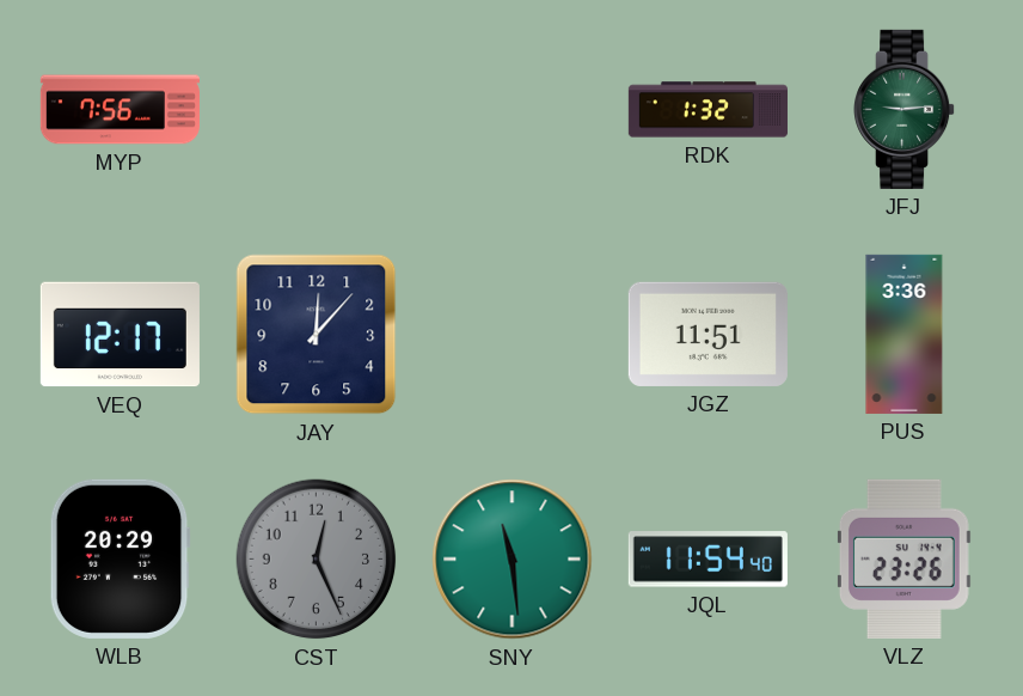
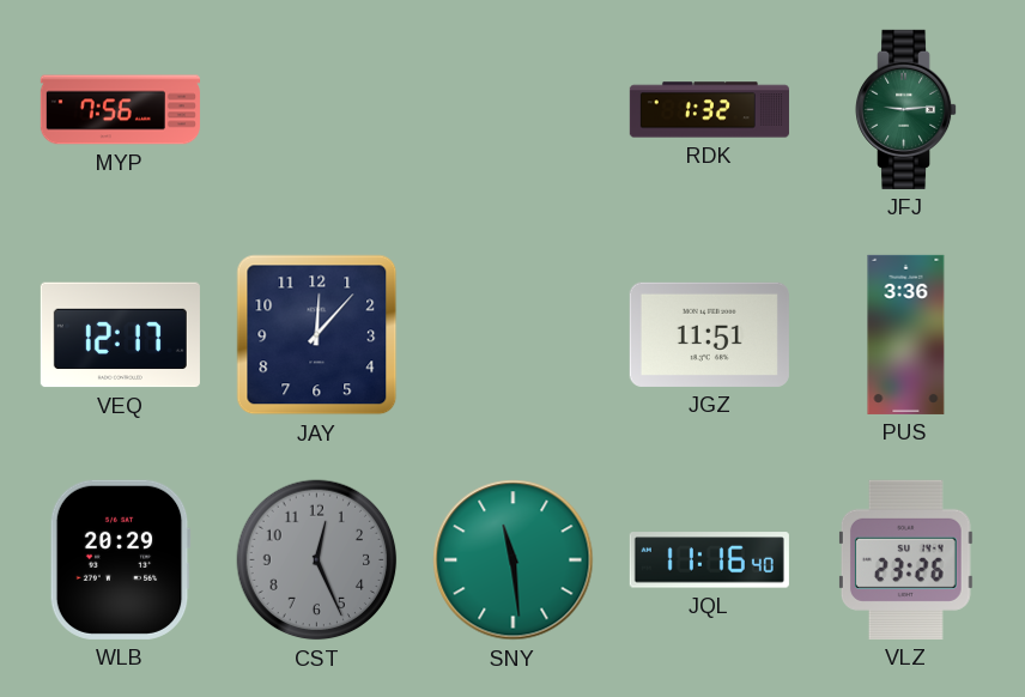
JQL: 11:54 -> 11:16 (709, 560)
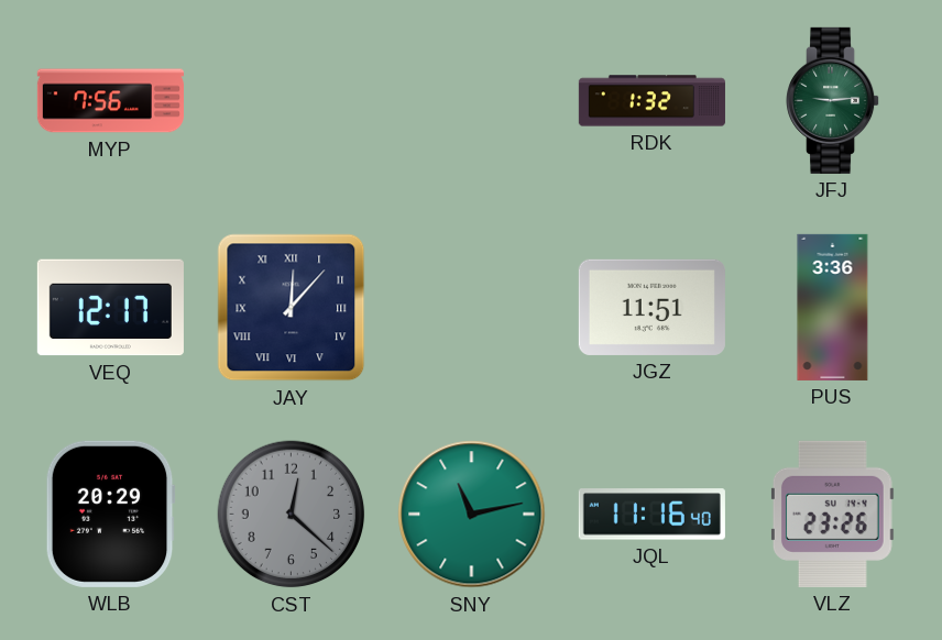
JAY numerals: Arabic -> Roman (292, 308)
CST: 12:26 -> 12:22 (292, 515)
SNY: 11:29 -> 11:13 (472, 515)
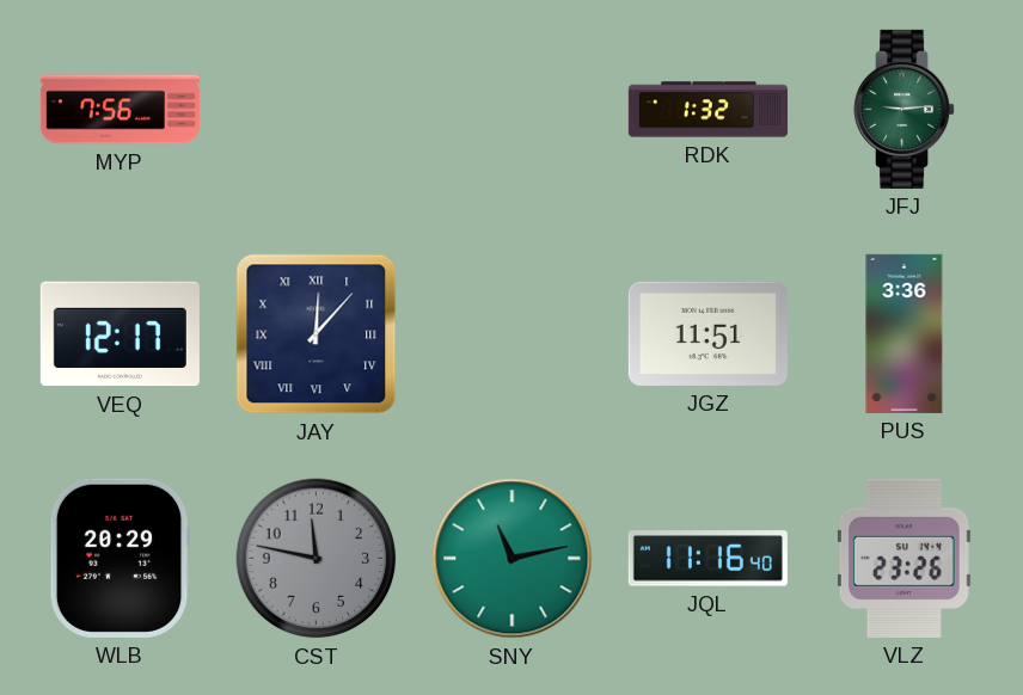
CST: 12:22 -> 11:47 (317, 559)
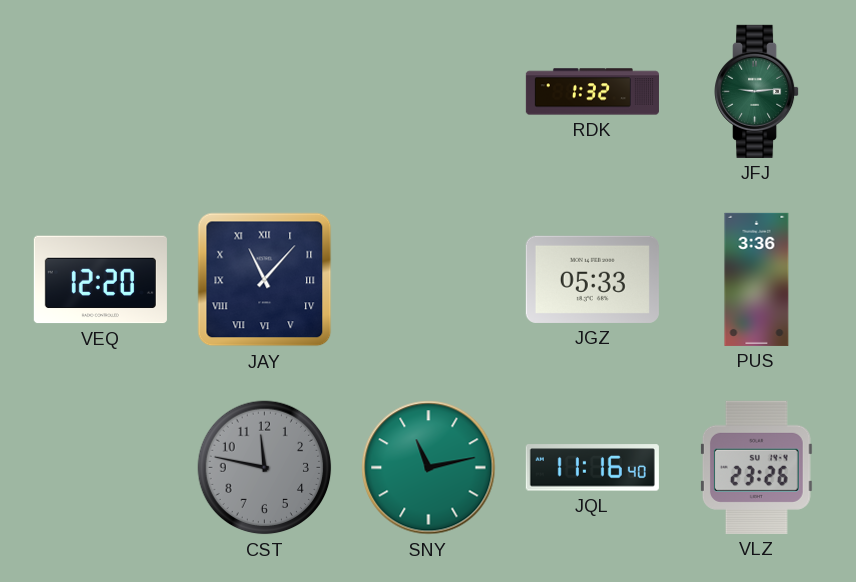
MYP: 7:56 -> none (120, 110)
VEQ: 12:17 -> 12:20 (100, 280)
JAY: 12:07 -> 11:07 (265, 280)
JGZ: 11:51 -> 05:33 (592, 279)
WLB: 20:29 -> none (120, 558)
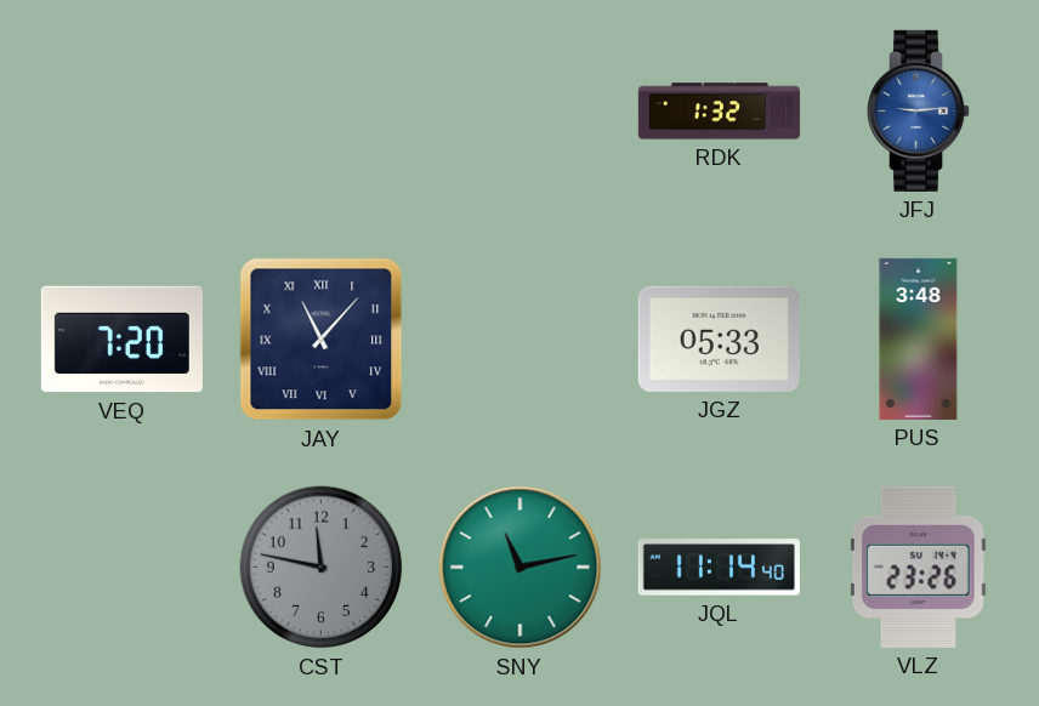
JFJ dial: green -> blue (920, 110)
VEQ: 12:20 -> 7:20 (121, 340)
PUS: 3:36 -> 3:48 (919, 338)
JQL: 11:16 -> 11:14 (719, 568)
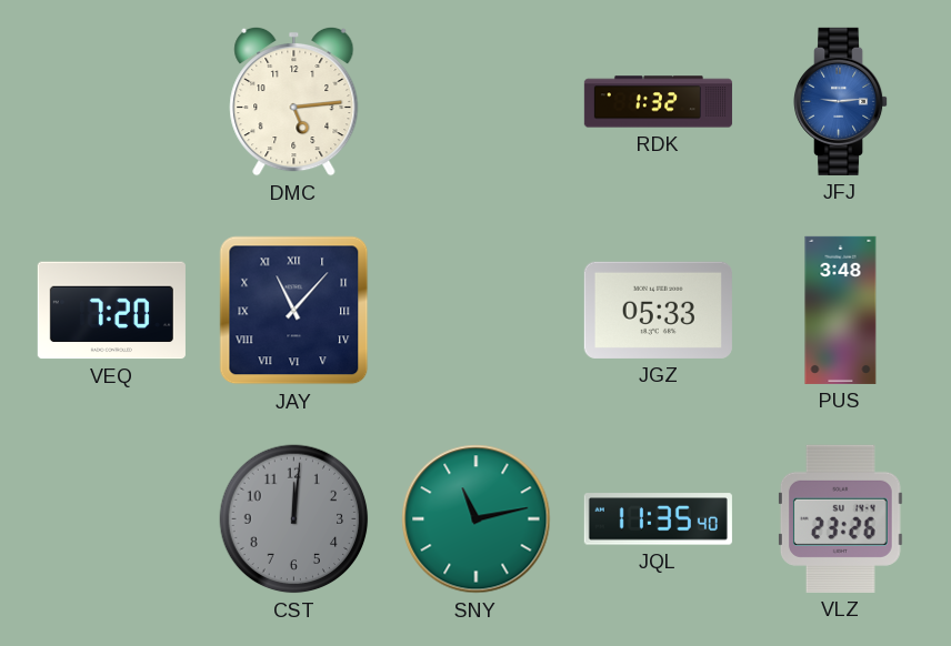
DMC: none -> 5:14 (294, 101)
CST: 11:47 -> 12:01 (294, 519)
JQL: 11:14 -> 11:35 (658, 519)
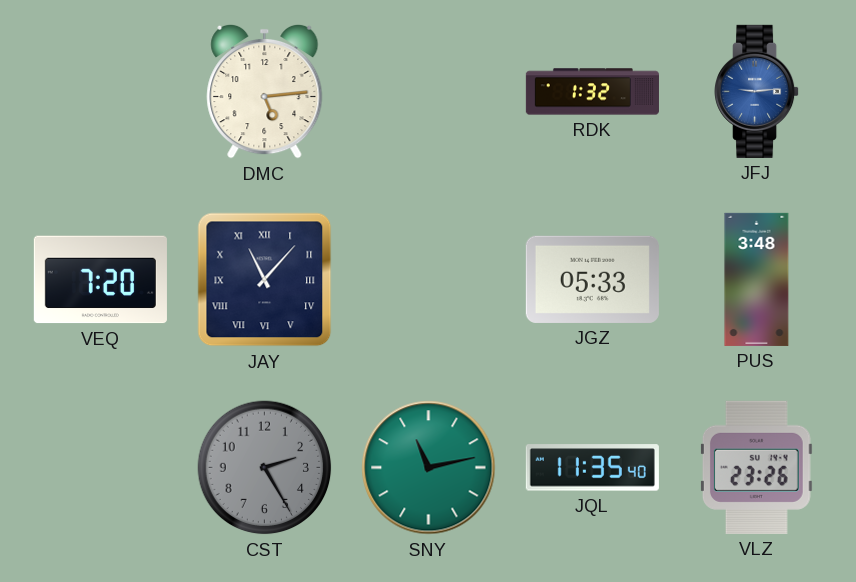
CST: 12:01 -> 2:25 (265, 468)
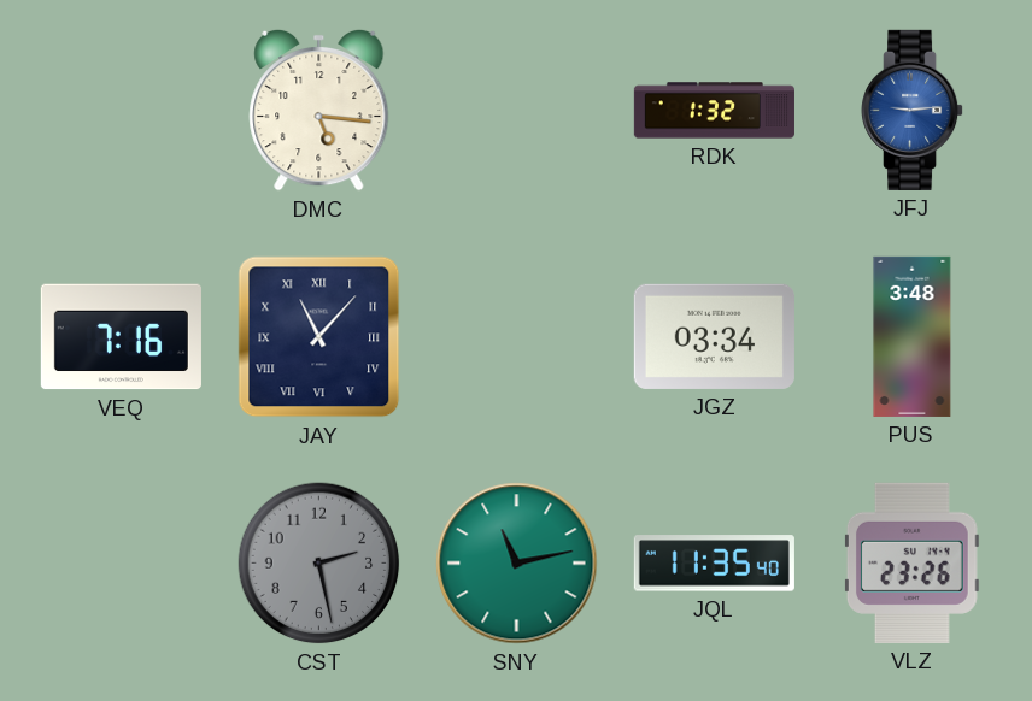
DMC: 5:14 -> 5:16 (319, 110)
VEQ: 7:20 -> 7:16 (121, 337)
JGZ: 05:33 -> 03:34 (714, 336)
CST: 2:25 -> 2:28 (319, 564)
